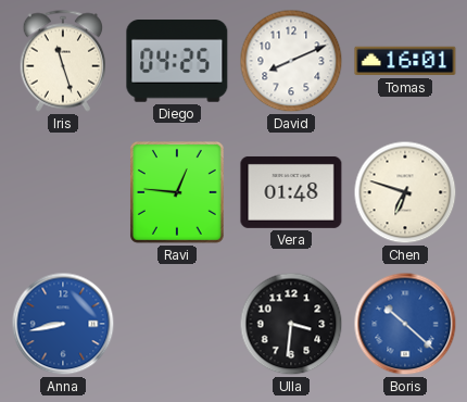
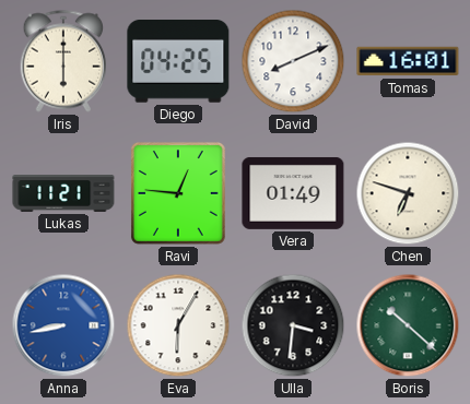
Iris: 11:27 -> 6:00 (62, 61)
Lukas: none -> 11:21 (63, 193)
Vera: 01:48 -> 01:49 (293, 193)
Eva: none -> 6:05 (178, 325)
Boris dial: blue -> green (408, 325)
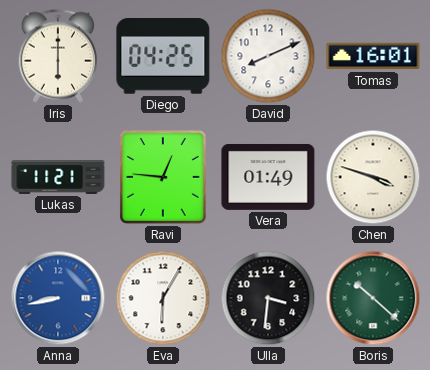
Chen: 6:48 -> 3:48 (373, 177)
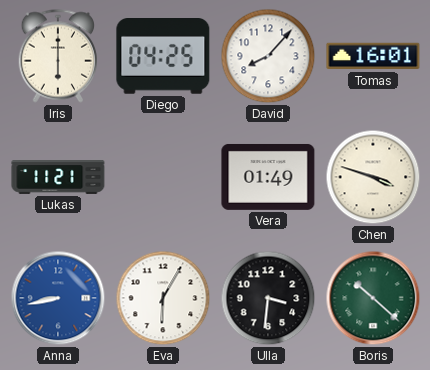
David: 8:11 -> 8:07 (268, 56)
Ravi: 12:46 -> none (163, 177)
